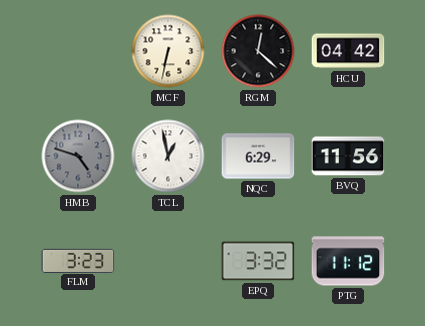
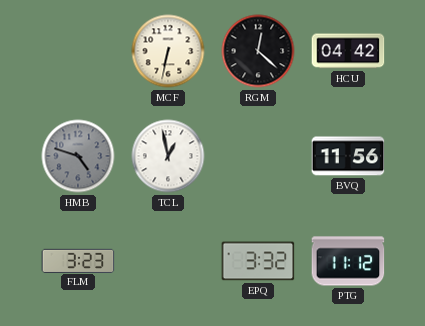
NQC: 6:29 -> none (258, 156)
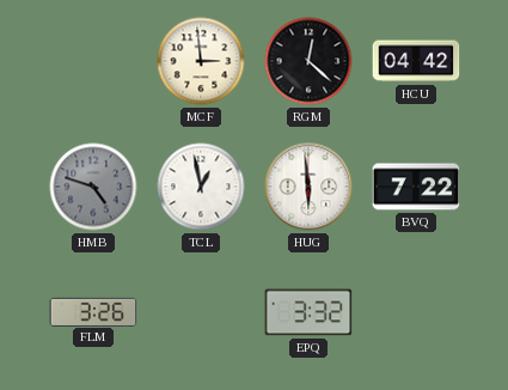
MCF: 6:32 -> 2:59 (201, 61)
HUG: none -> 5:59 (308, 187)
BVQ: 11:56 -> 7:22 (416, 187)
FLM: 3:23 -> 3:26 (93, 311)
PTG: 11:12 -> none (348, 261)
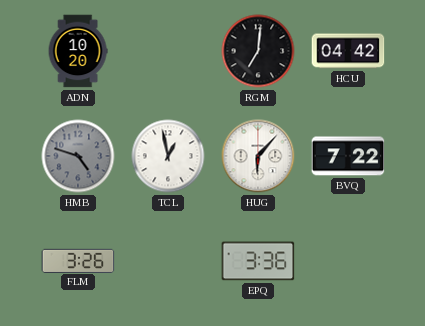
ADN: none -> 10:20 (78, 51)
MCF: 2:59 -> none (201, 61)
RGM: 12:22 -> 7:01 (258, 51)
HUG: 5:59 -> 6:07 (258, 156)
EPQ: 3:32 -> 3:36 (258, 261)
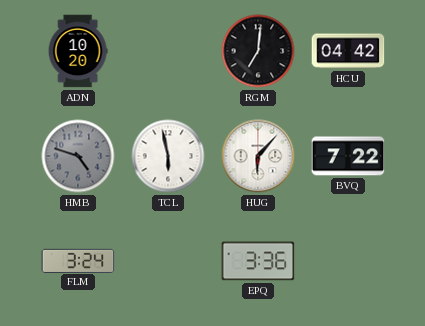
TCL: 12:58 -> 5:58 (168, 156)
FLM: 3:26 -> 3:24 (78, 260)
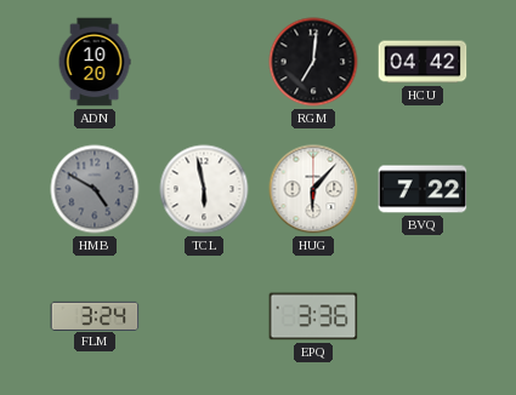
HMB: 4:48 -> 4:50 (95, 189)
